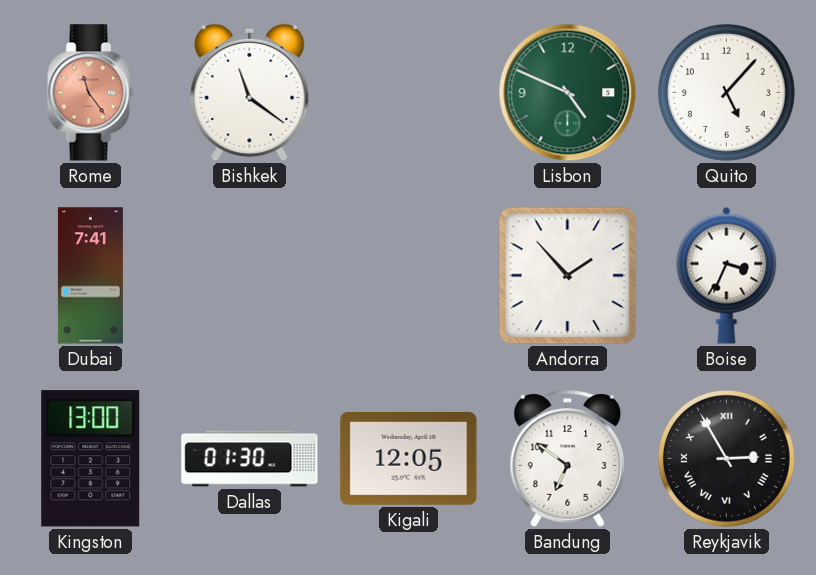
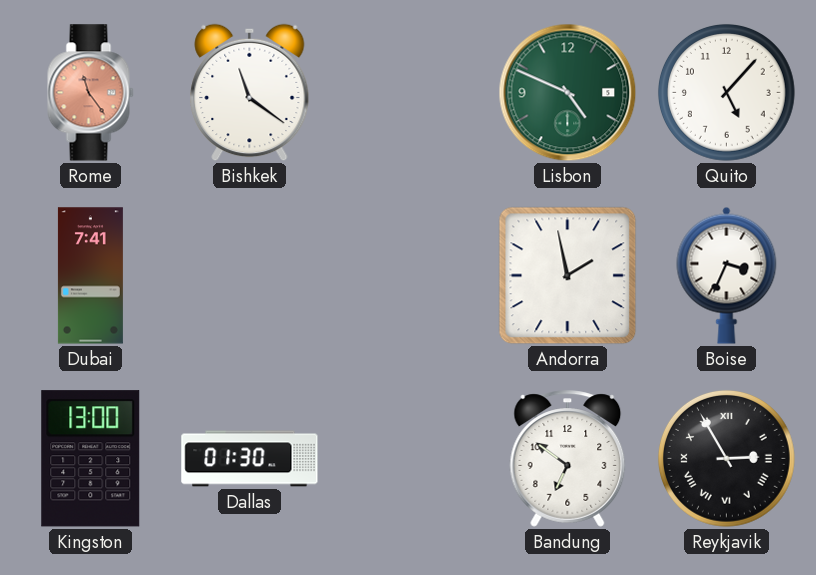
Andorra: 1:53 -> 1:58 (568, 276)
Kigali: 12:05 -> none (409, 459)
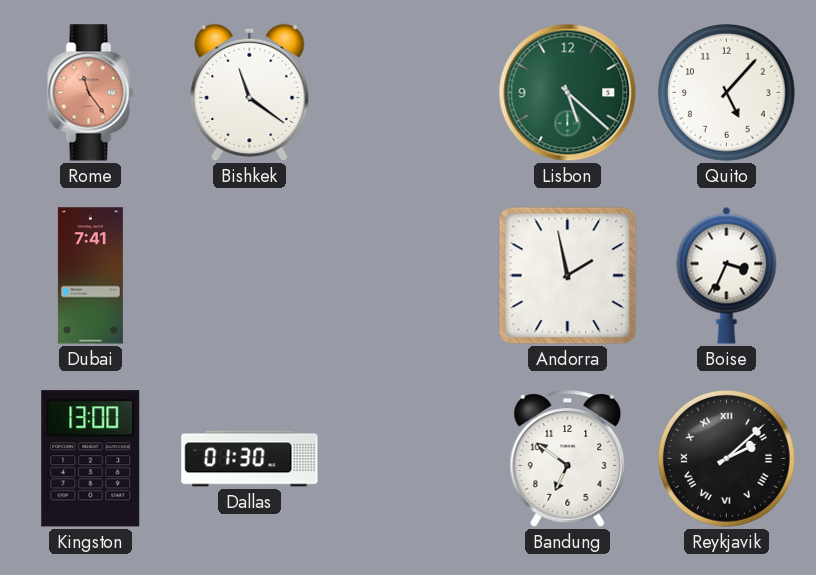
Lisbon: 4:49 -> 5:22 (568, 93)
Reykjavik: 2:55 -> 2:08 (726, 458)
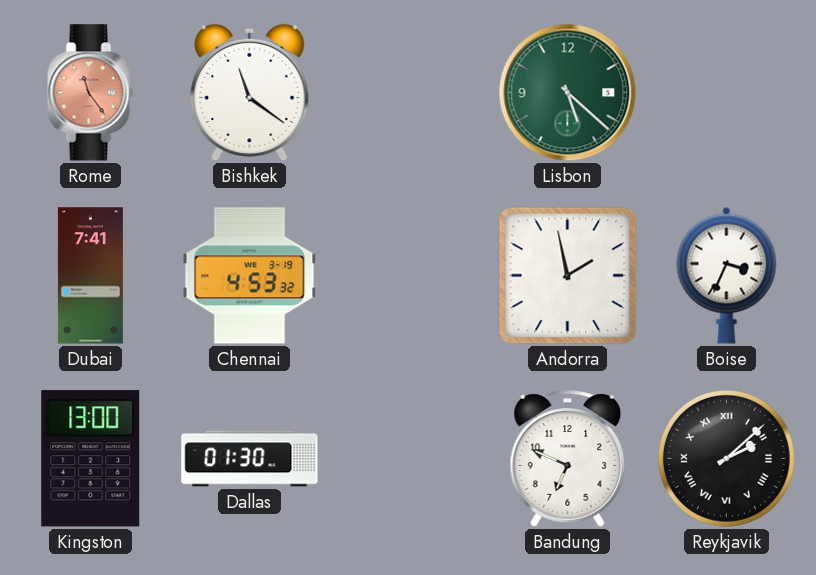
Quito: 5:07 -> none (726, 92)
Chennai: none -> 4:53 (250, 276)
Bandung: 6:51 -> 6:49 (568, 459)
